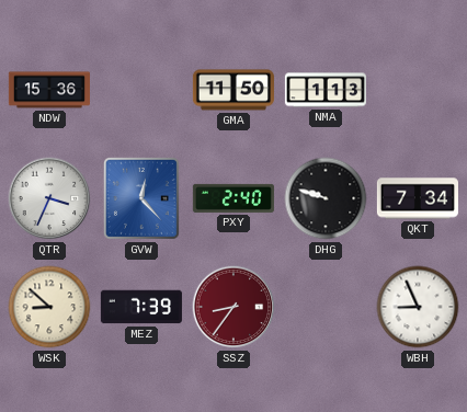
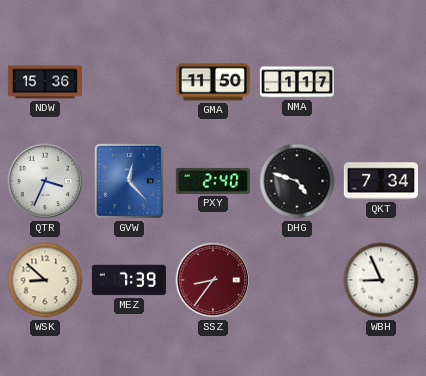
NMA: 1:13 -> 1:17 (297, 82)
DHG: 9:48 -> 4:48 (297, 181)
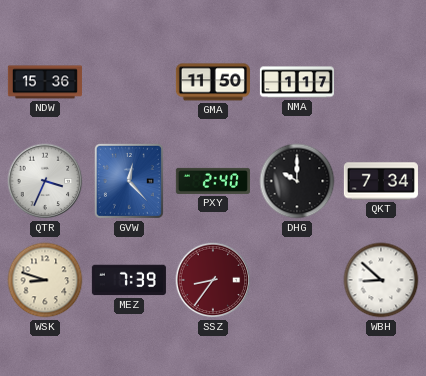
DHG: 4:48 -> 10:00 (297, 181)
WSK: 8:52 -> 8:48 (45, 280)
WBH: 8:56 -> 8:52 (381, 280)
